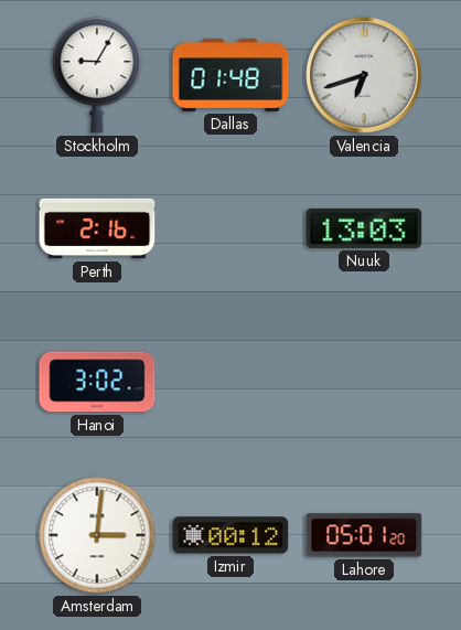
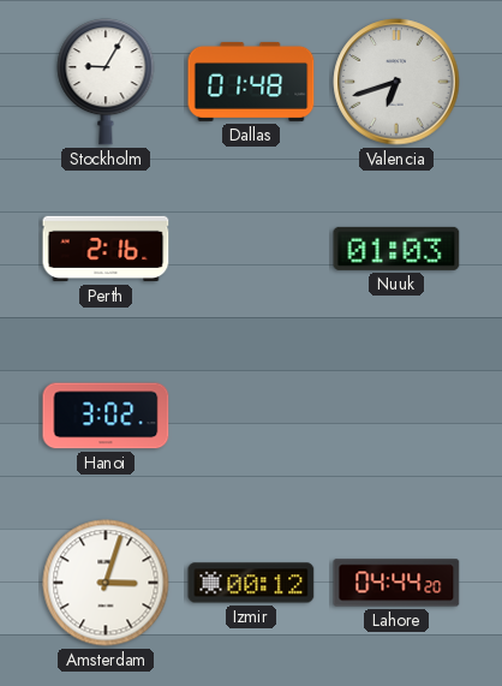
Nuuk: 13:03 -> 01:03 (396, 249)
Amsterdam: 3:01 -> 3:03 (106, 583)
Lahore: 05:01 -> 04:44 (396, 583)
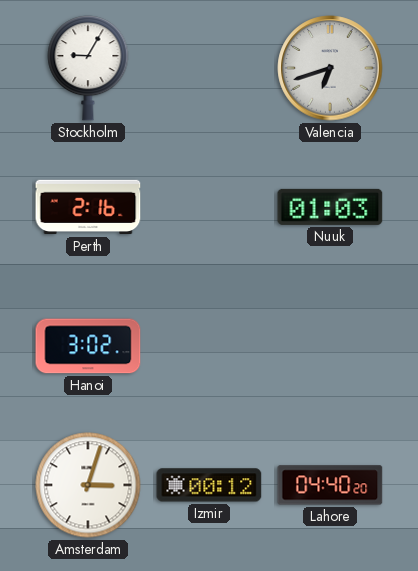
Dallas: 01:48 -> none (251, 82)
Lahore: 04:44 -> 04:40 (330, 485)
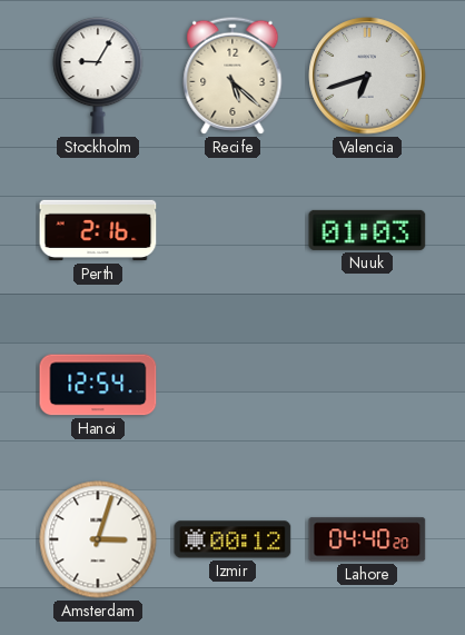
Recife: none -> 5:22 (233, 76)
Hanoi: 3:02 -> 12:54 (98, 385)
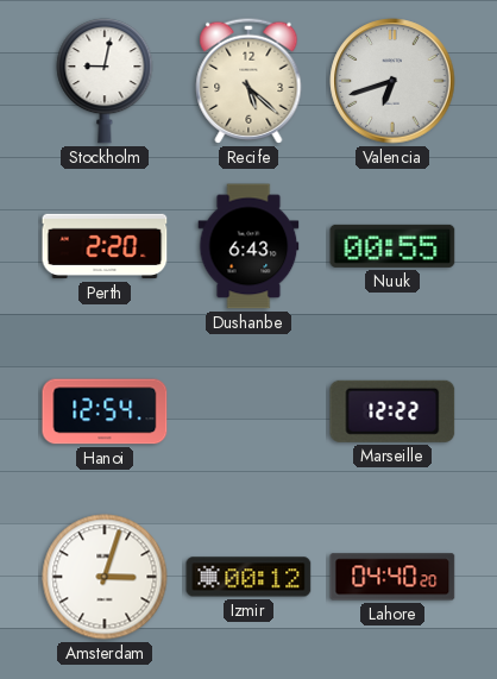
Stockholm: 9:05 -> 9:02 (105, 81)
Perth: 2:16 -> 2:20 (105, 246)
Dushanbe: none -> 6:43 (248, 246)
Nuuk: 01:03 -> 00:55 (392, 246)
Marseille: none -> 12:22 (392, 411)
